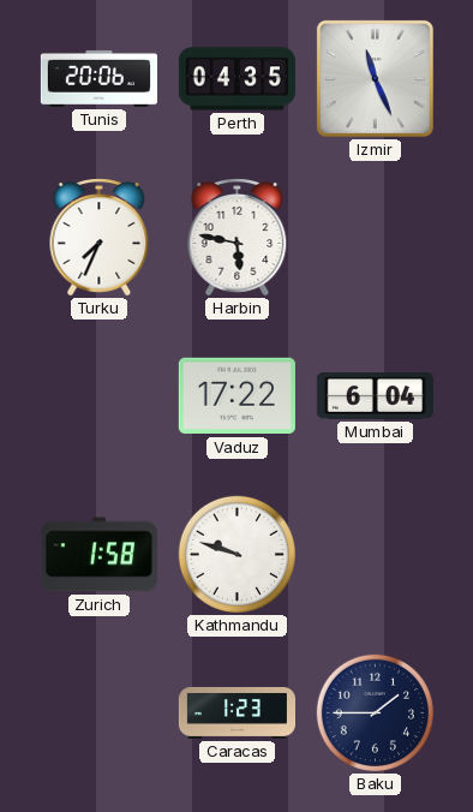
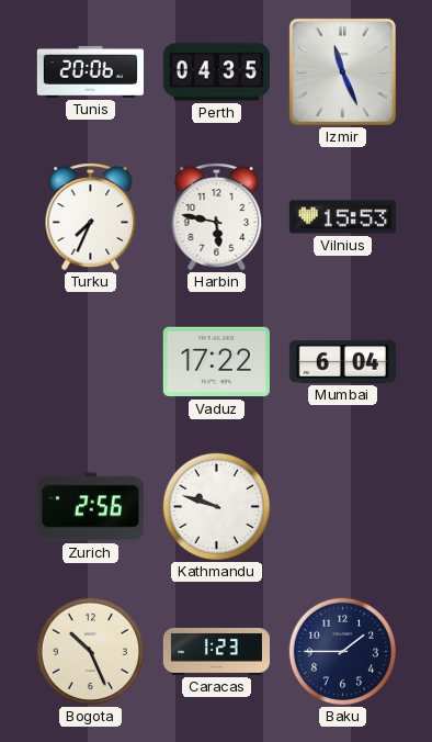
Vilnius: none -> 15:53 (342, 217)
Zurich: 1:58 -> 2:56 (90, 507)
Bogota: none -> 10:26 (90, 651)
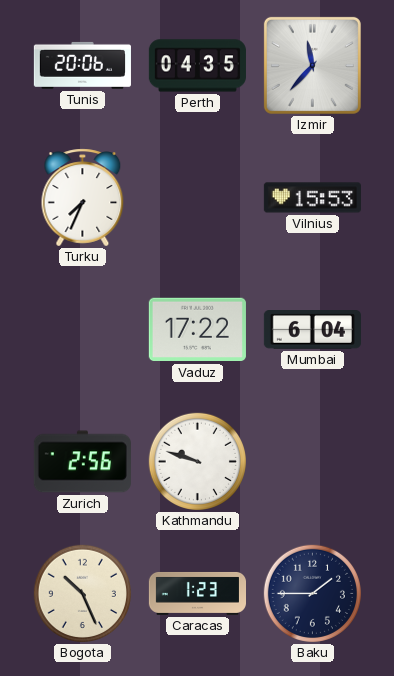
Izmir: 11:26 -> 11:37 (312, 65)
Harbin: 5:47 -> none (217, 217)
